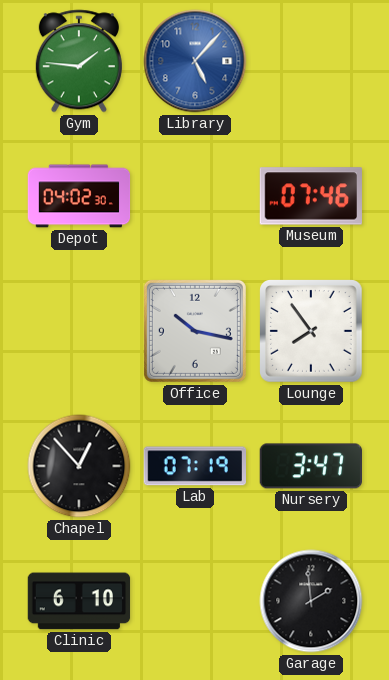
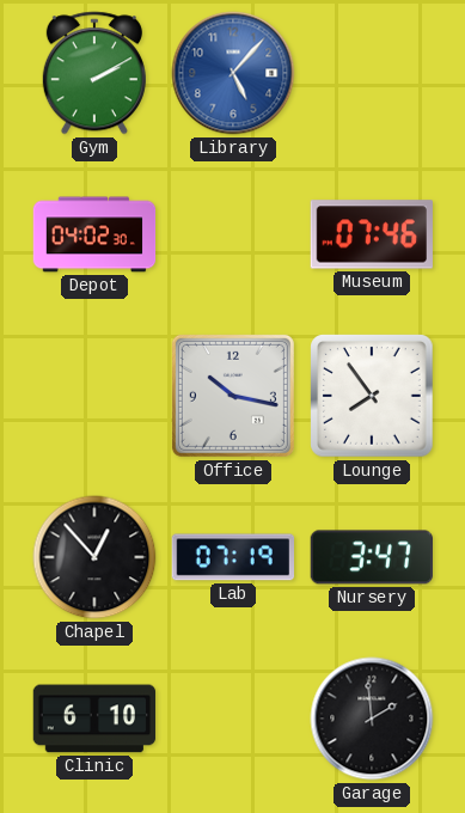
Gym: 1:46 -> 2:10 (94, 73)
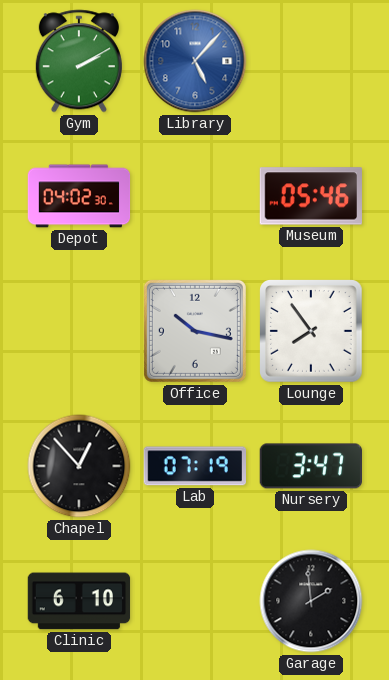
Museum: 07:46 -> 05:46 (310, 196)
